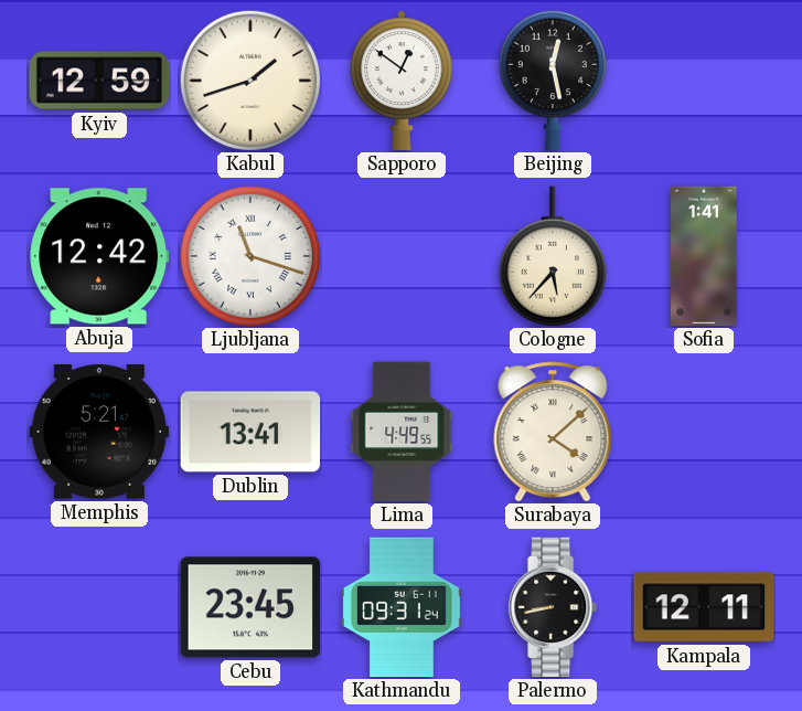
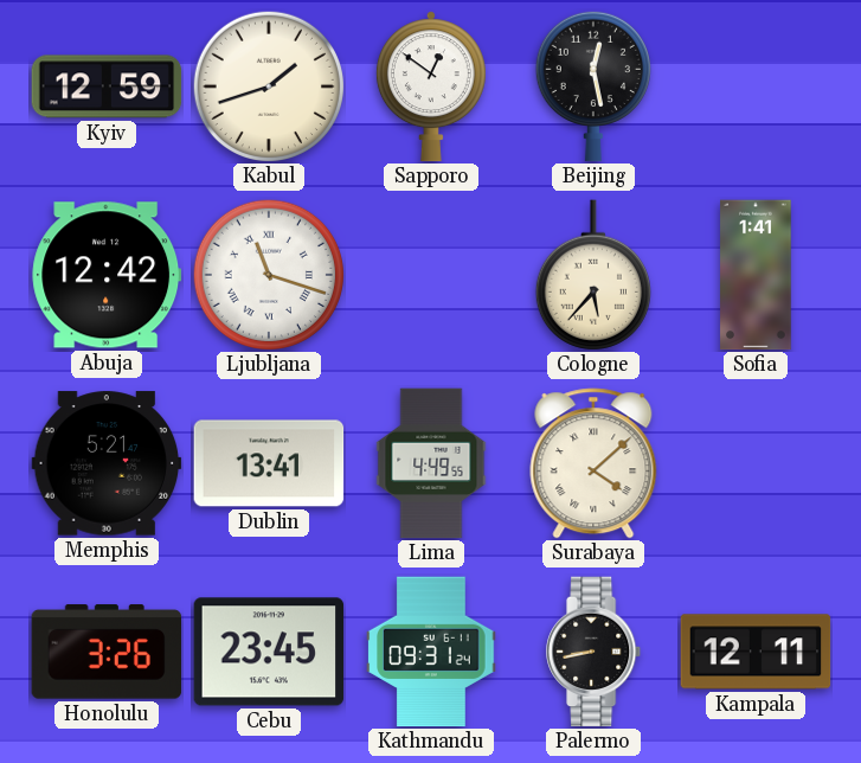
Honolulu: none -> 3:26 (107, 652)
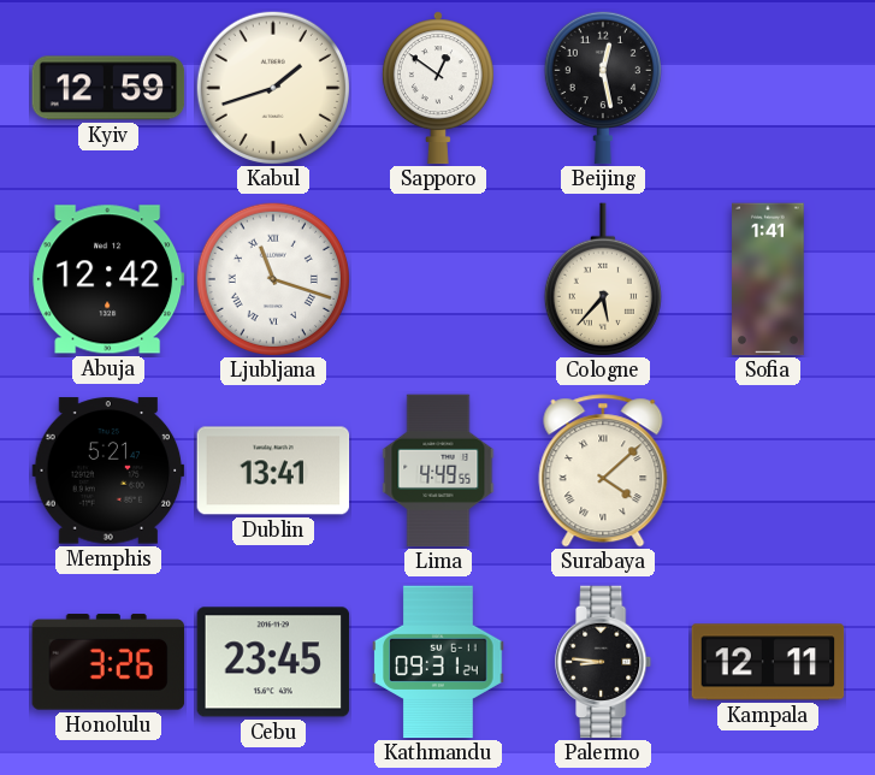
Palermo: 8:43 -> 8:46 (604, 662)
